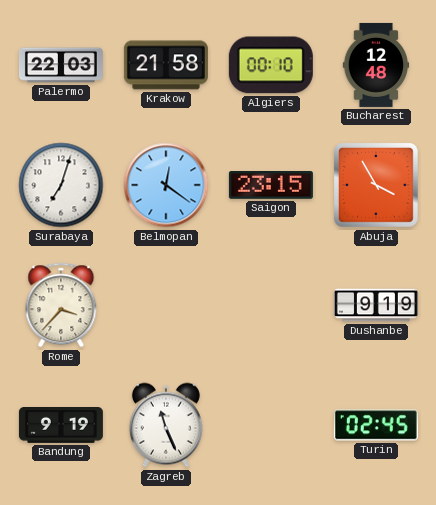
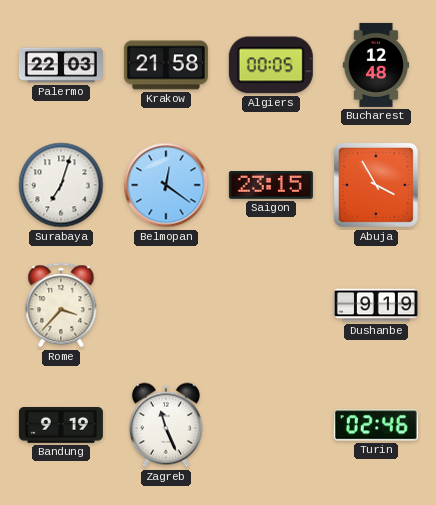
Algiers: 00:10 -> 00:05 (271, 65)
Turin: 02:45 -> 02:46 (376, 425)
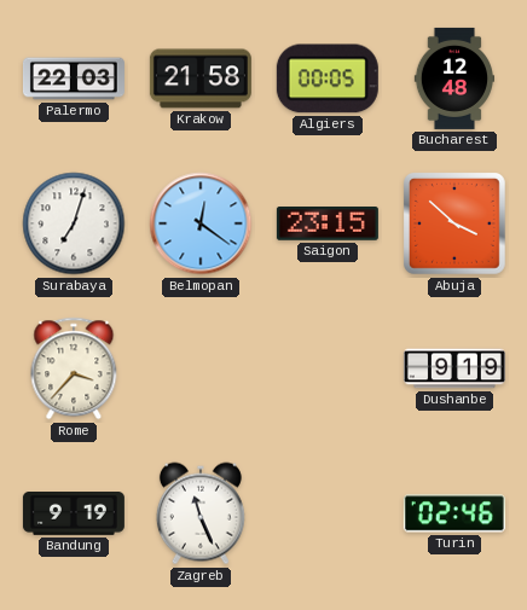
Abuja: 3:55 -> 3:52 (456, 225)
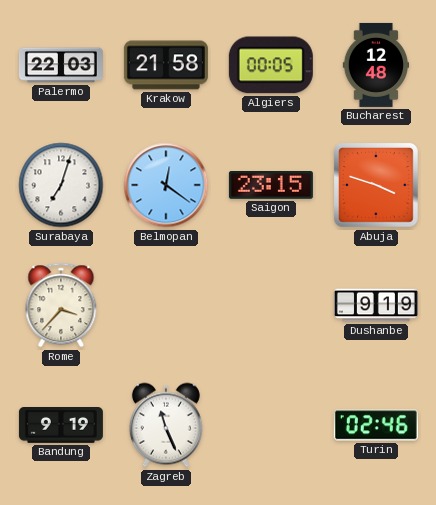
Abuja: 3:52 -> 3:48 (377, 186)
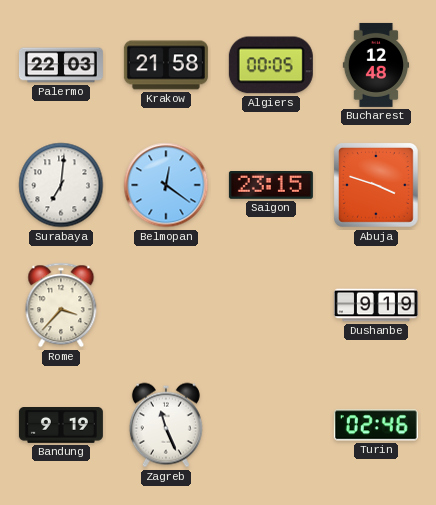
Surabaya: 7:03 -> 7:01 (61, 185)
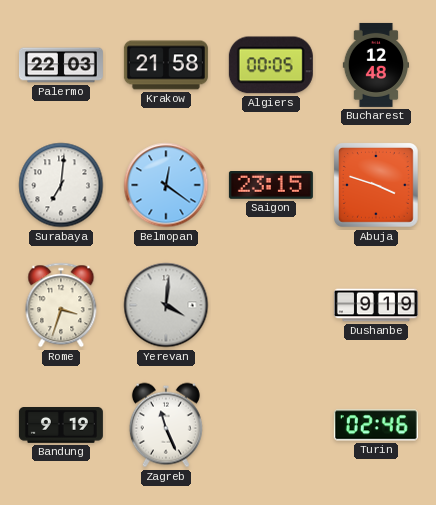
Rome: 3:37 -> 3:33 (61, 305)
Yerevan: none -> 4:01 (166, 305)
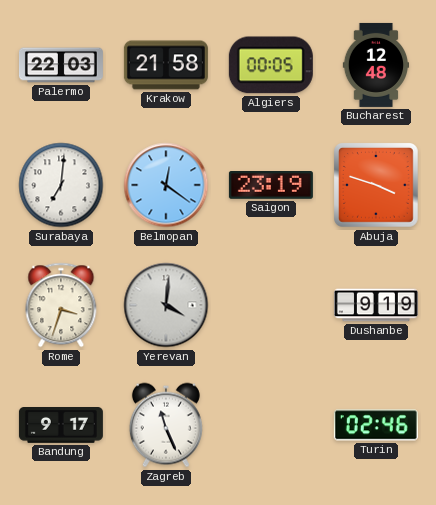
Saigon: 23:15 -> 23:19 (271, 186)
Bandung: 9:19 -> 9:17 (61, 426)
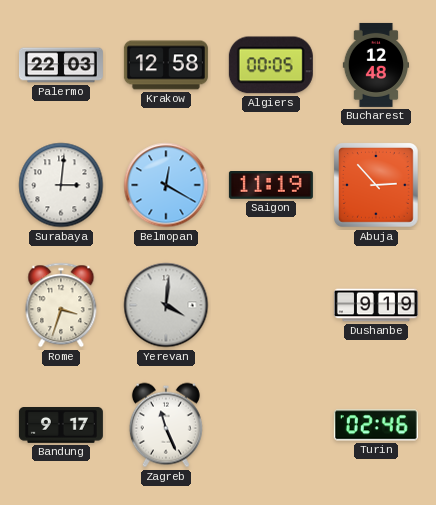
Krakow: 21:58 -> 12:58 (166, 65)
Surabaya: 7:01 -> 3:01 (61, 185)
Belmopan: 12:21 -> 12:20 (166, 185)
Saigon: 23:19 -> 11:19 (271, 186)
Abuja: 3:48 -> 2:53 (377, 186)
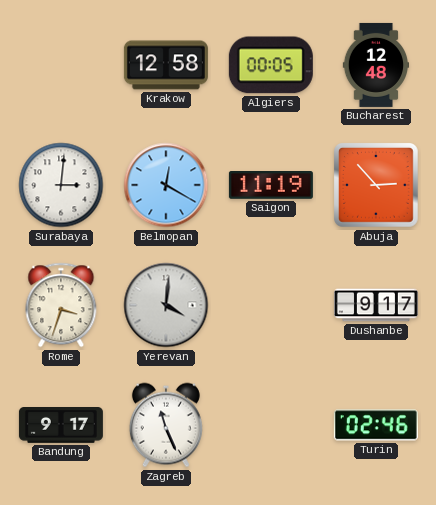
Palermo: 22:03 -> none (61, 65)
Dushanbe: 9:19 -> 9:17 (376, 305)
